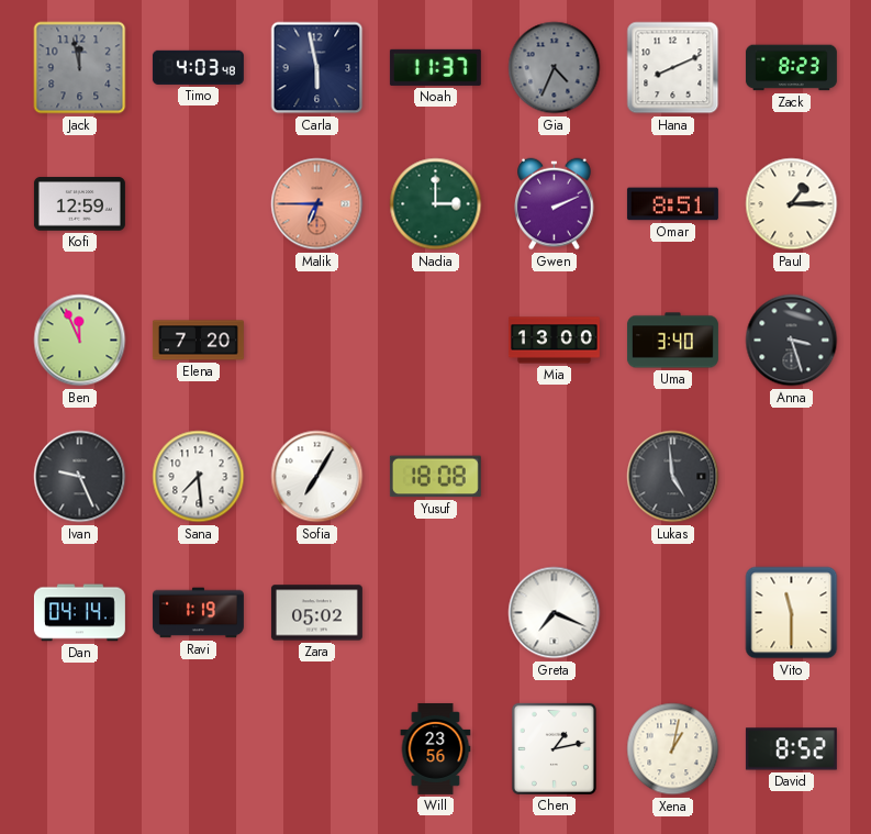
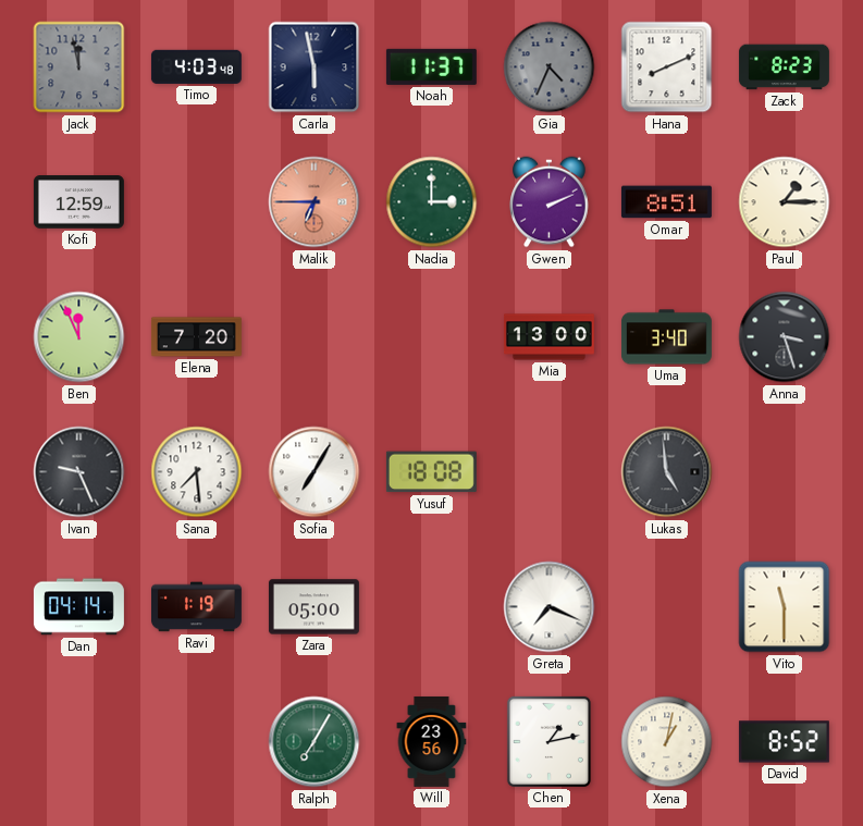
Zara: 05:02 -> 05:00 (313, 607)
Ralph: none -> 7:05 (315, 742)
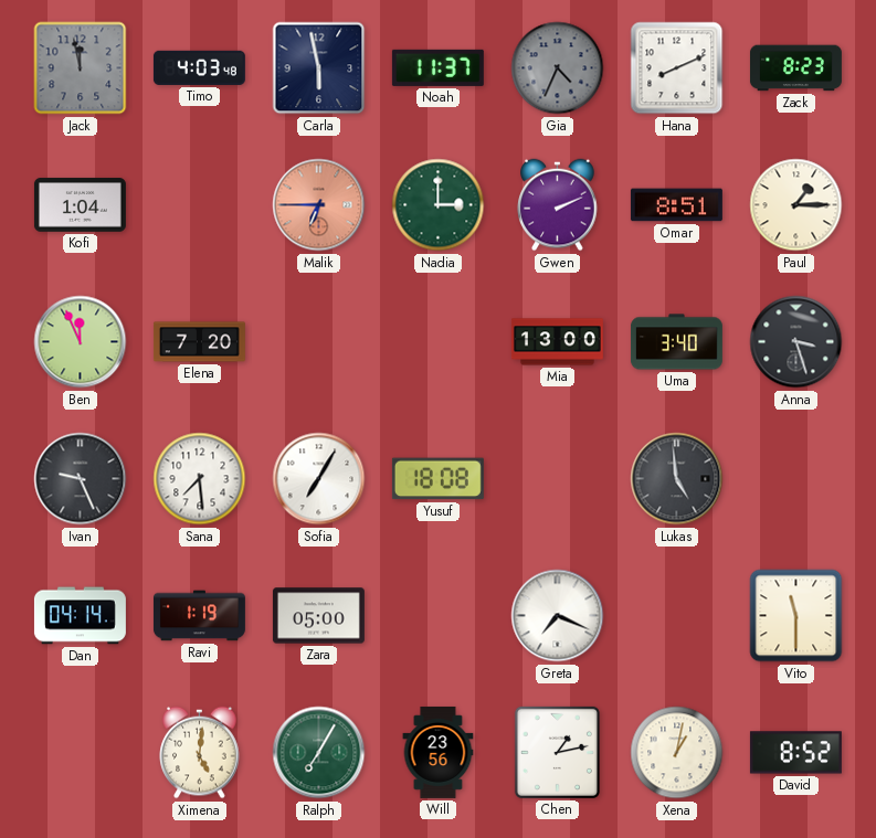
Kofi: 12:59 -> 1:04 (80, 205)
Ximena: none -> 5:01 (200, 753)
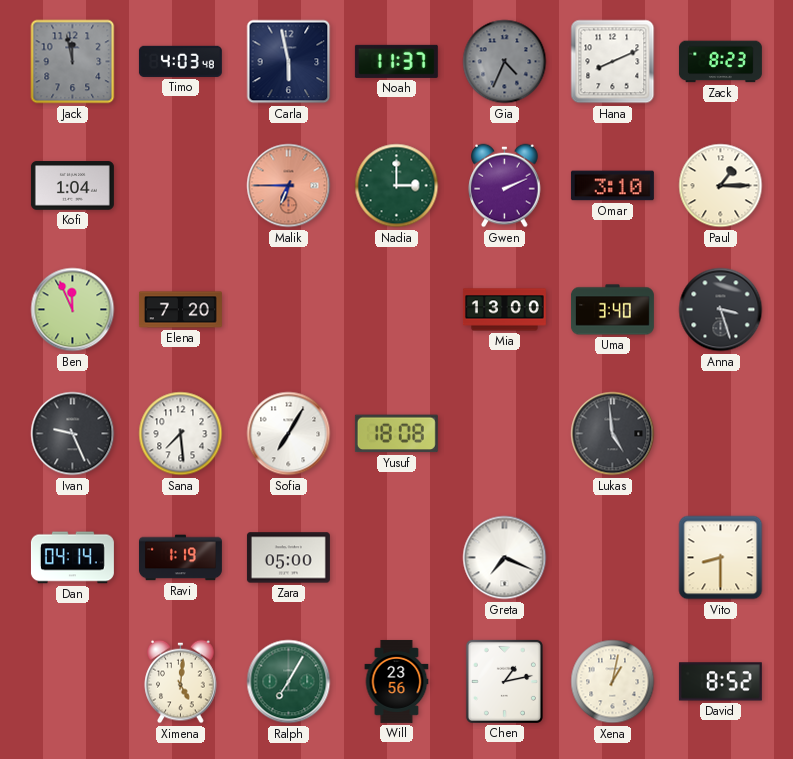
Omar: 8:51 -> 3:10 (612, 186)
Vito: 11:30 -> 8:30 (721, 558)
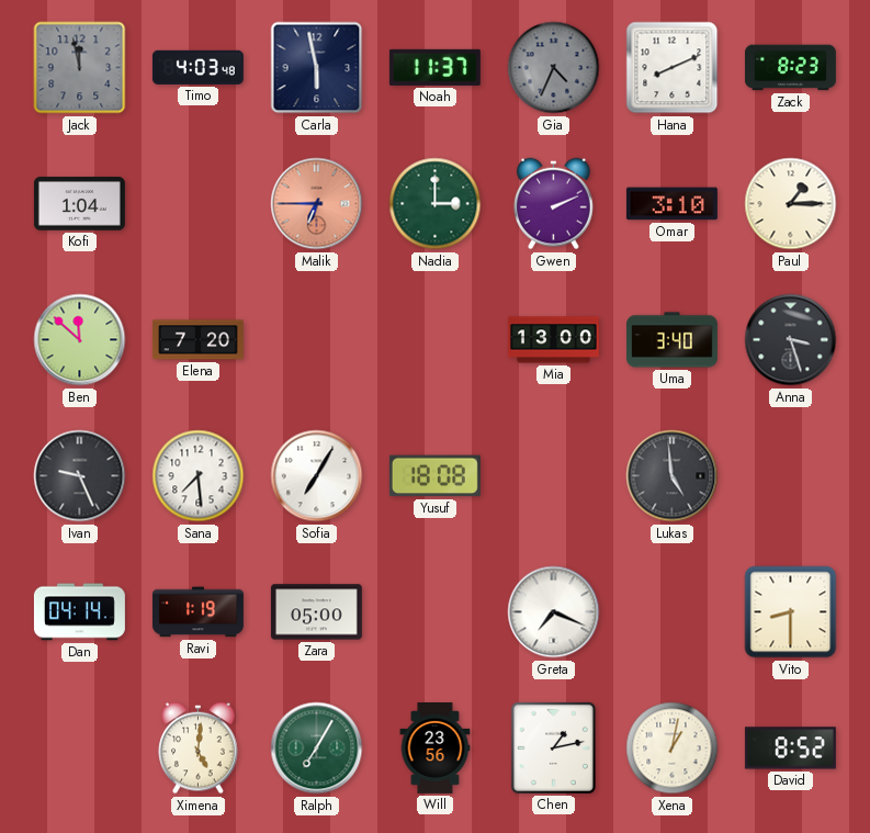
Ben: 11:56 -> 11:52 (80, 340)
